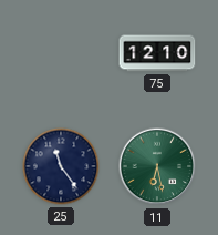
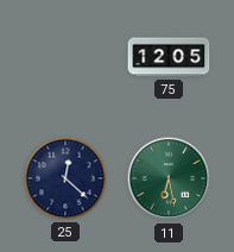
75: 12:10 -> 12:05 (169, 57)
25: 11:24 -> 12:22 (65, 178)
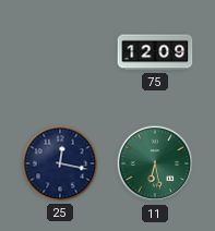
75: 12:05 -> 12:09 (155, 52)
25: 12:22 -> 12:17 (60, 163)
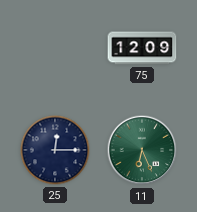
25: 12:17 -> 12:15 (55, 150)
11: 6:28 -> 6:26 (142, 150)
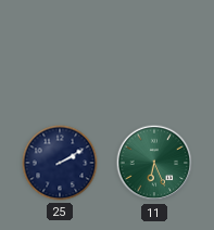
75: 12:09 -> none (142, 48)
25: 12:15 -> 2:10 (60, 163)
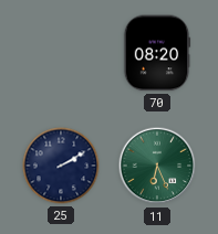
70: none -> 08:20 (157, 53)
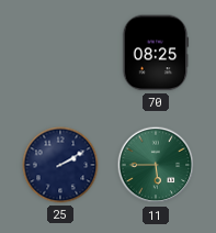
70: 08:20 -> 08:25 (156, 53)
11: 6:26 -> 5:45 (156, 165)
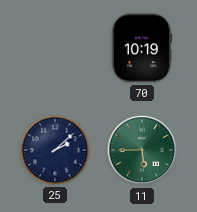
70: 08:25 -> 10:19 (142, 48)
25: 2:10 -> 2:08 (55, 150)
